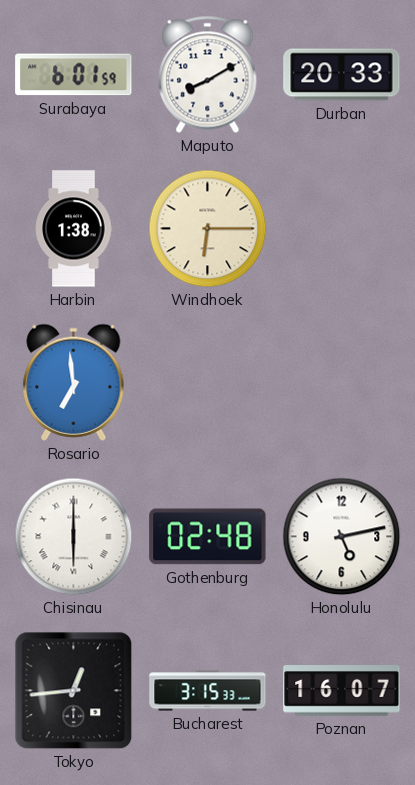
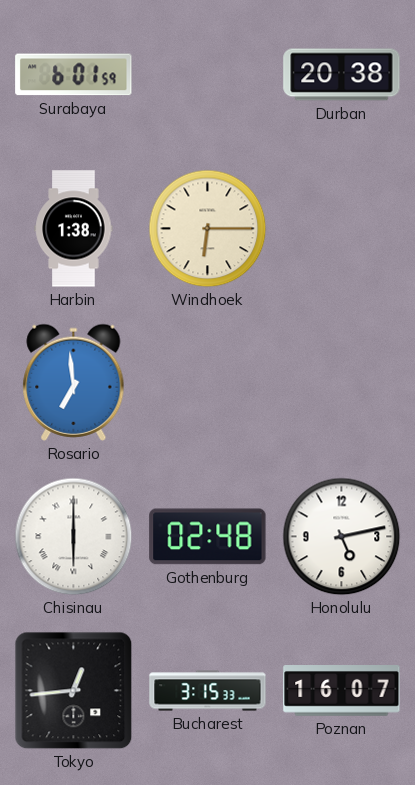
Maputo: 8:10 -> none (208, 74)
Durban: 20:33 -> 20:38 (342, 75)
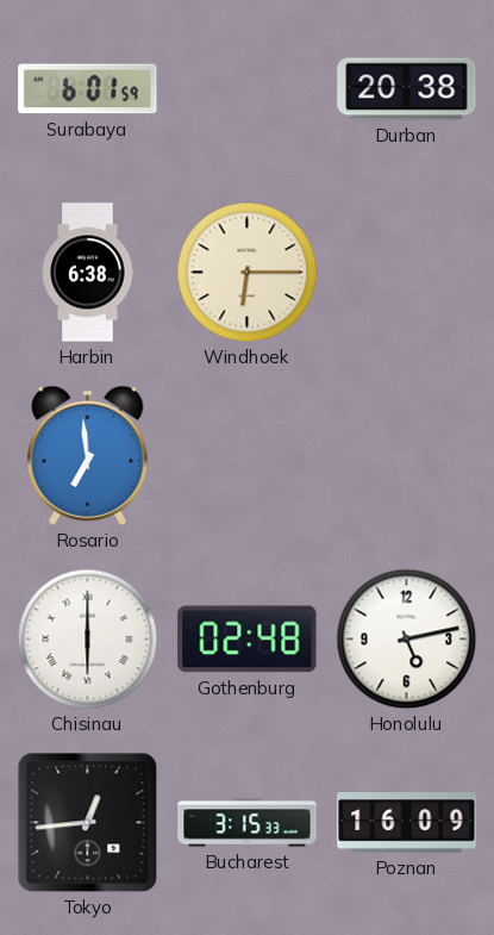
Harbin: 1:38 -> 6:38 (88, 273)
Poznan: 16:07 -> 16:09 (407, 823)
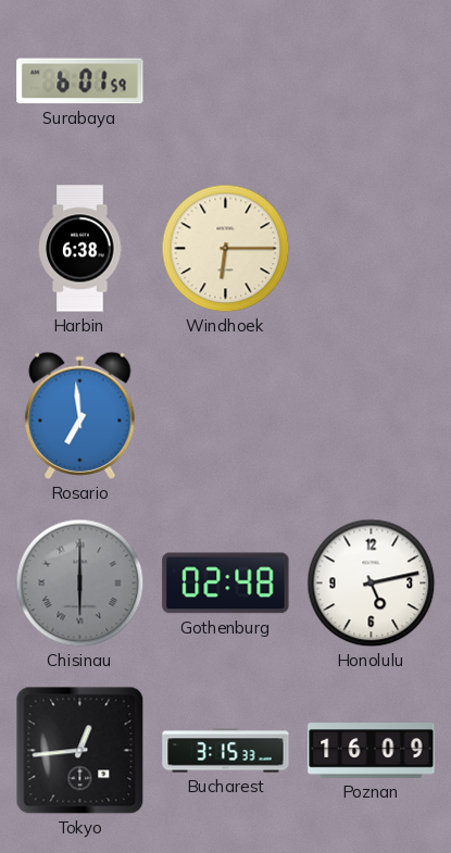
Durban: 20:38 -> none (407, 89)
Chisinau dial: white -> grey (80, 584)
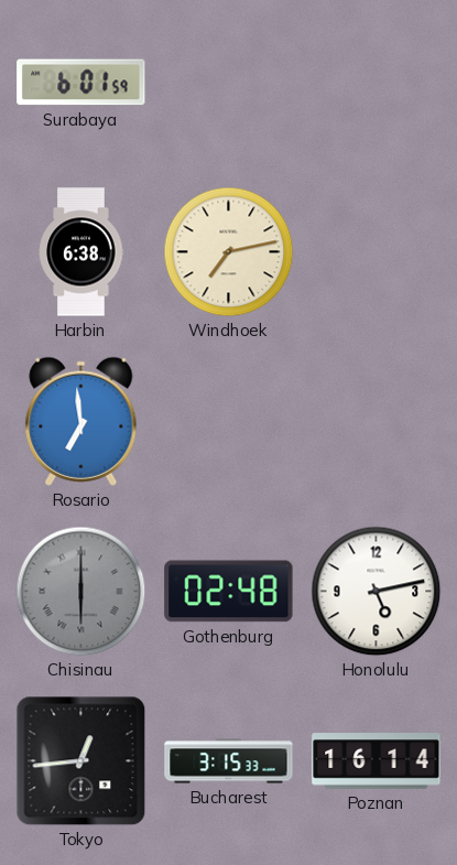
Windhoek: 6:15 -> 7:13 (229, 252)
Poznan: 16:09 -> 16:14 (377, 761)
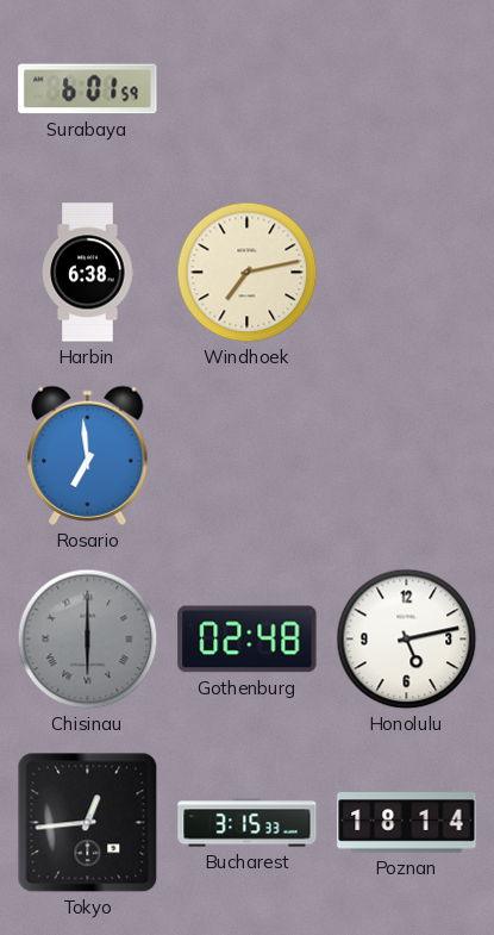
Poznan: 16:14 -> 18:14 (407, 823)
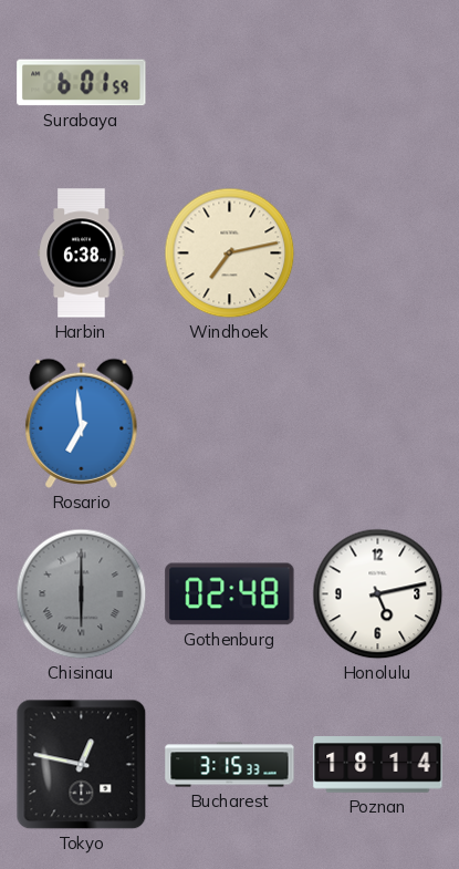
Tokyo: 12:44 -> 12:47 (82, 765)
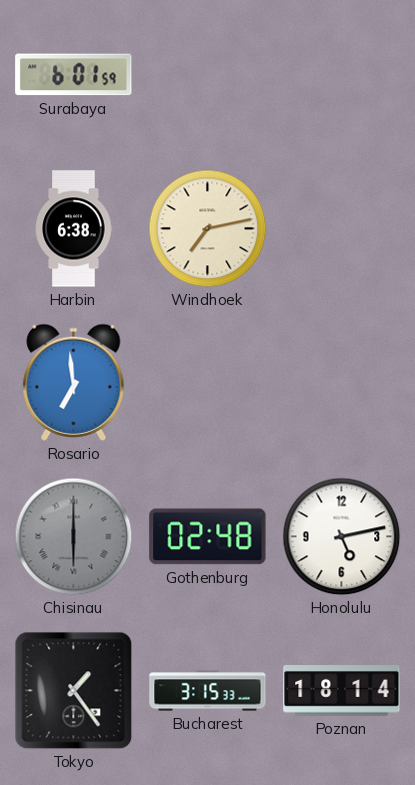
Tokyo: 12:47 -> 1:24 (74, 691)
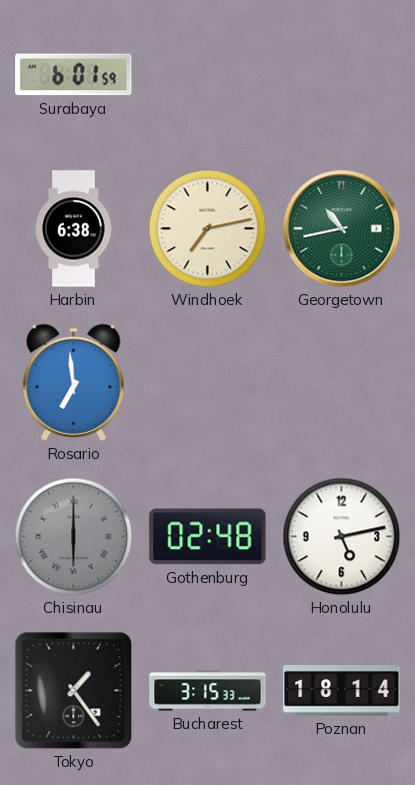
Georgetown: none -> 10:43 (342, 229)
